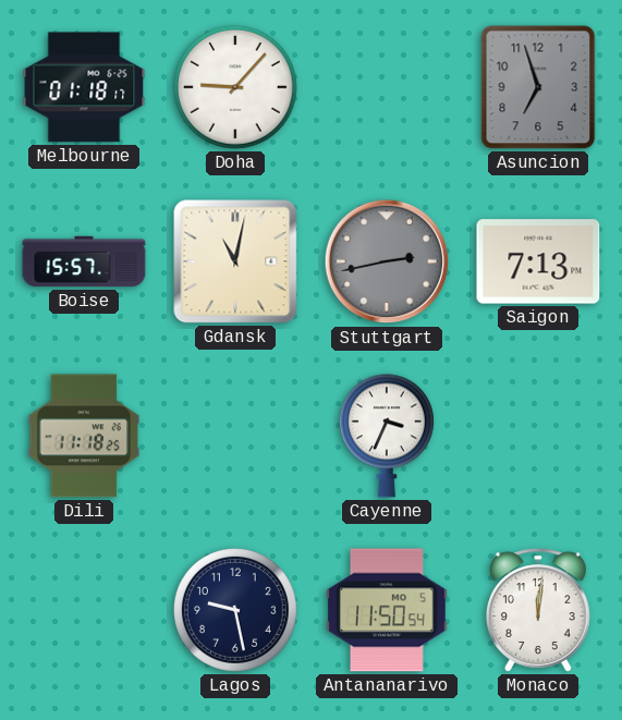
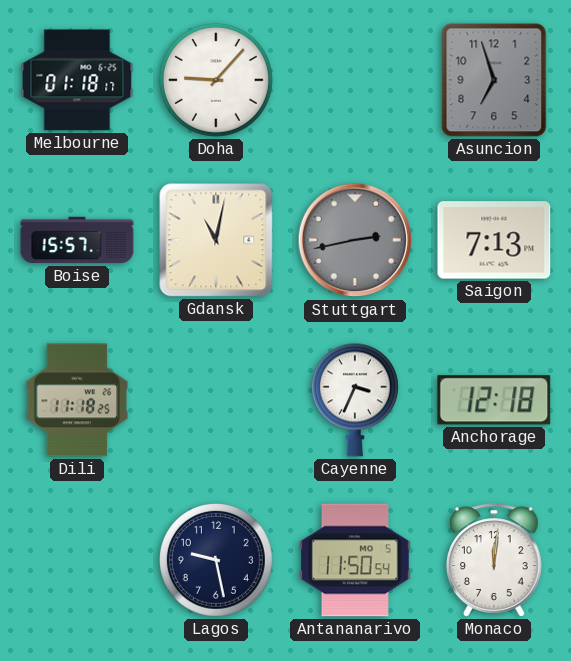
Anchorage: none -> 12:18 (494, 400)
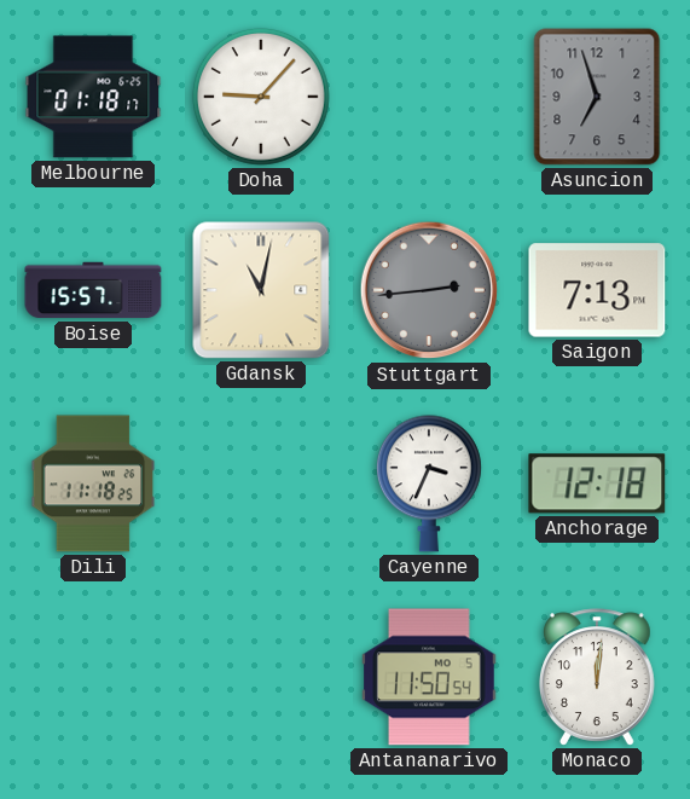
Stuttgart: 2:43 -> 2:44 (429, 290)
Lagos: 9:28 -> none (216, 560)
